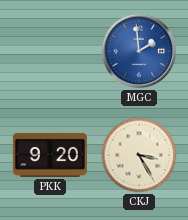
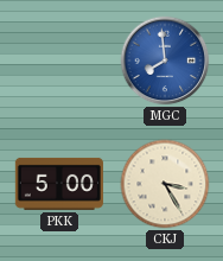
MGC: 1:59 -> 7:59 (165, 61)
PKK: 9:20 -> 5:00 (59, 184)
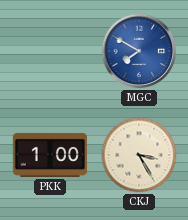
MGC: 7:59 -> 7:50 (139, 51)
PKK: 5:00 -> 1:00 (50, 155)
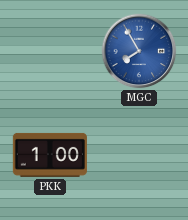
MGC: 7:50 -> 7:55 (139, 51)
CKJ: 3:25 -> none (139, 155)
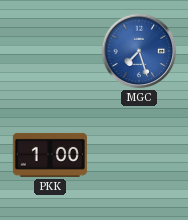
MGC: 7:55 -> 7:27 (139, 51)
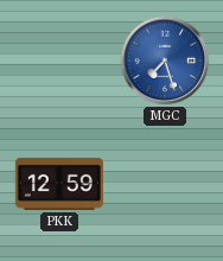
PKK: 1:00 -> 12:59 (59, 184)
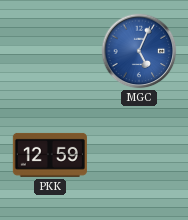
MGC: 7:27 -> 5:04 (139, 51)
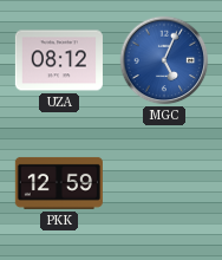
UZA: none -> 08:12 (59, 60)
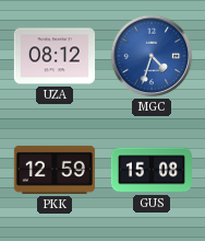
MGC: 5:04 -> 4:33 (152, 56)
GUS: none -> 15:08 (152, 170)
